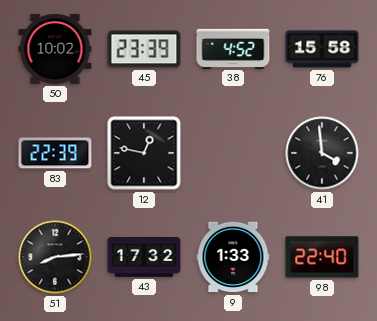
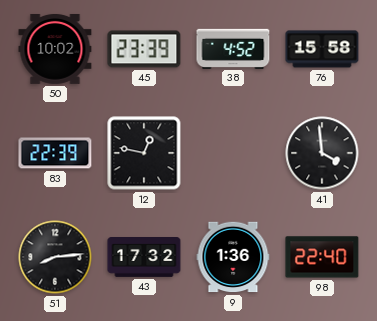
9: 1:33 -> 1:36 (233, 257)
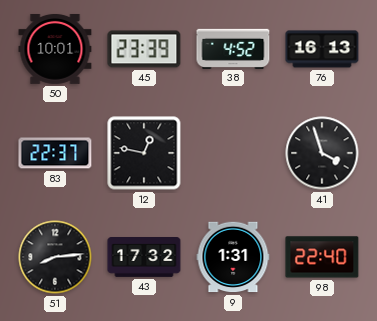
50: 10:02 -> 10:01 (55, 49)
76: 15:58 -> 16:13 (322, 49)
83: 22:39 -> 22:37 (55, 153)
41: 3:59 -> 3:57 (322, 153)
9: 1:36 -> 1:31 (233, 257)
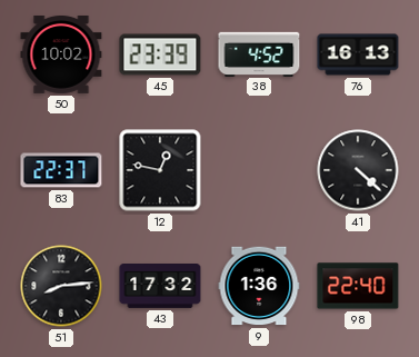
50: 10:01 -> 10:02 (61, 54)
41: 3:57 -> 4:22 (358, 170)
9: 1:31 -> 1:36 (259, 286)
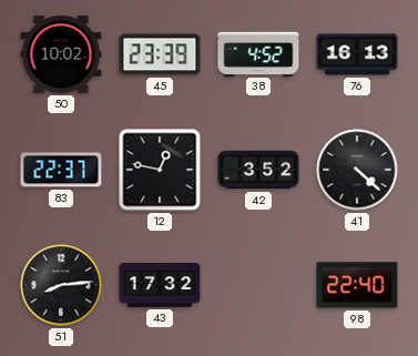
42: none -> 3:52 (258, 170)
9: 1:36 -> none (259, 286)
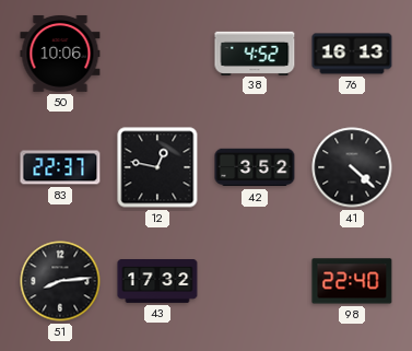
50: 10:02 -> 10:06 (60, 54)
45: 23:39 -> none (160, 54)
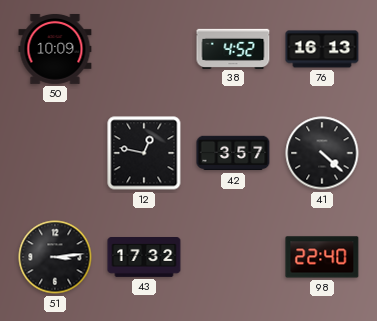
50: 10:06 -> 10:09 (55, 49)
83: 22:37 -> none (60, 167)
42: 3:52 -> 3:57 (233, 153)
51: 8:14 -> 3:14 (55, 257)
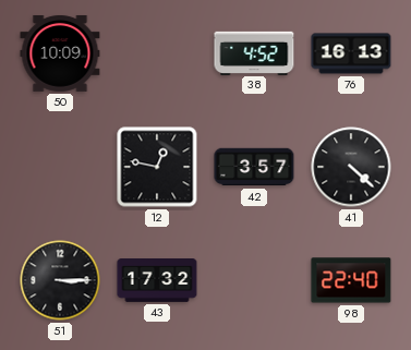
51: 3:14 -> 3:15 (60, 280)
